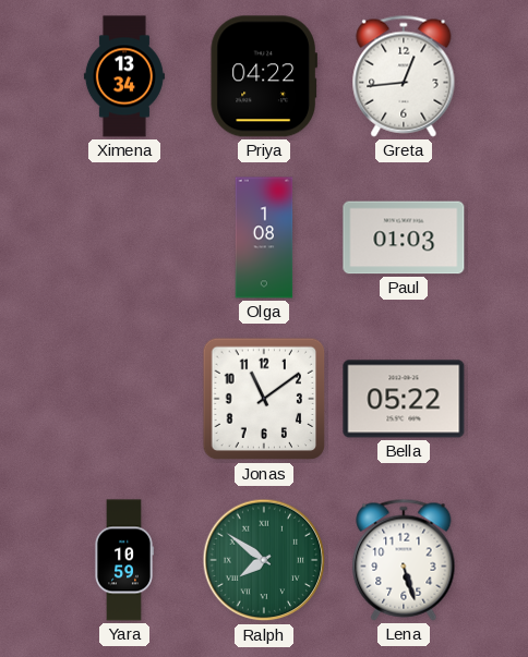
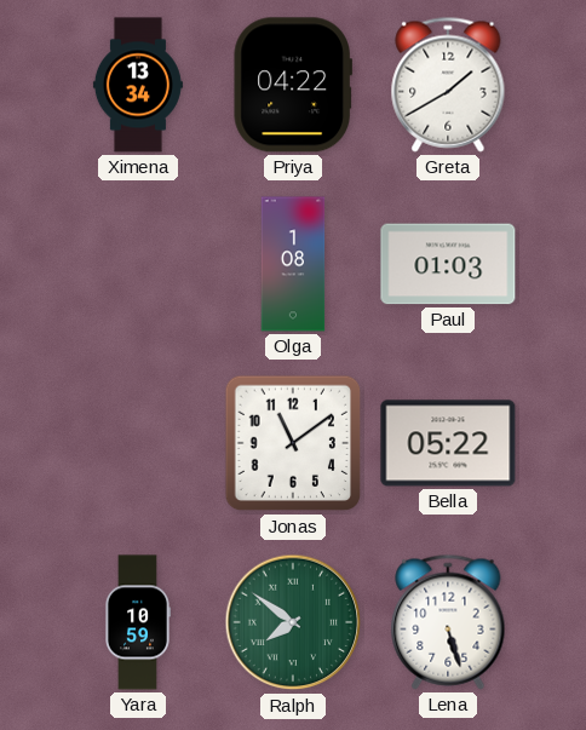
Greta: 12:44 -> 1:40 (448, 85)
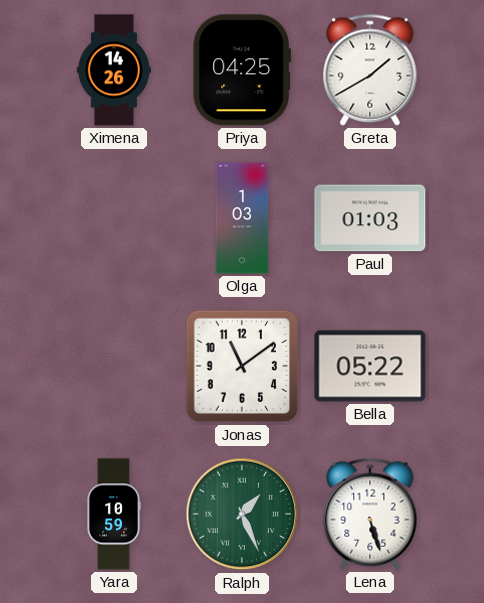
Ximena: 13:34 -> 14:26 (114, 70)
Priya: 04:22 -> 04:25 (241, 70)
Olga: 1:08 -> 1:03 (242, 218)
Ralph: 7:51 -> 1:26 (242, 514)
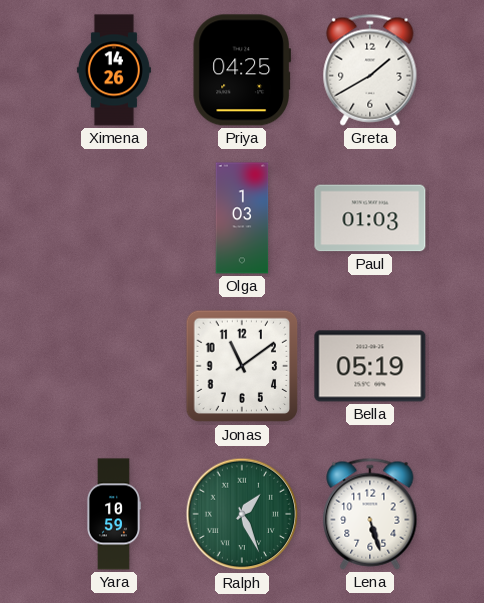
Bella: 05:22 -> 05:19 (370, 366)
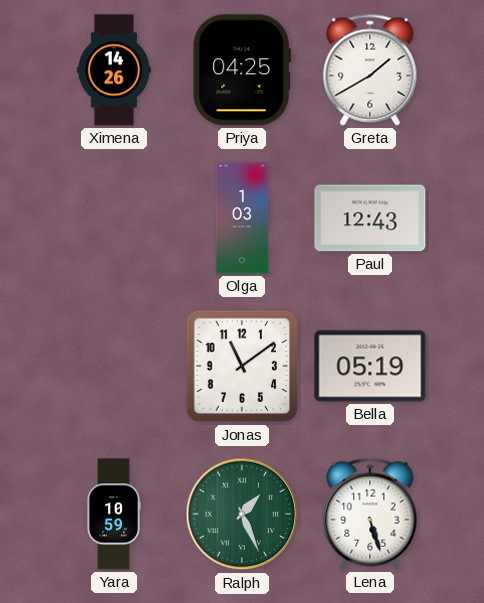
Paul: 01:03 -> 12:43 (370, 218)
